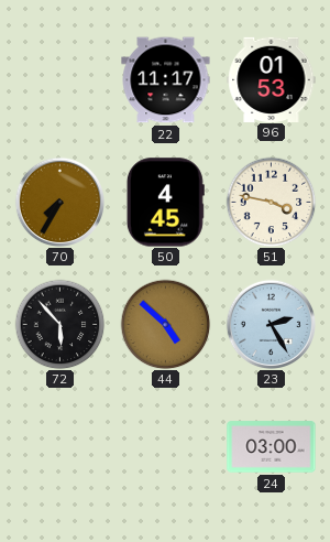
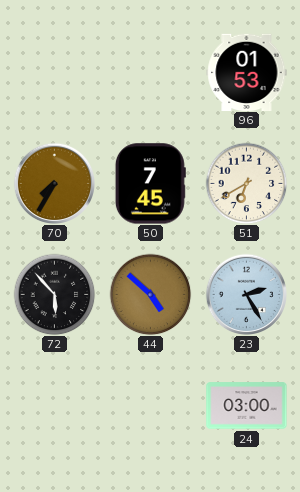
22: 11:17 -> none (166, 80)
50: 4:45 -> 7:45 (150, 184)
51: 3:47 -> 6:40 (246, 183)
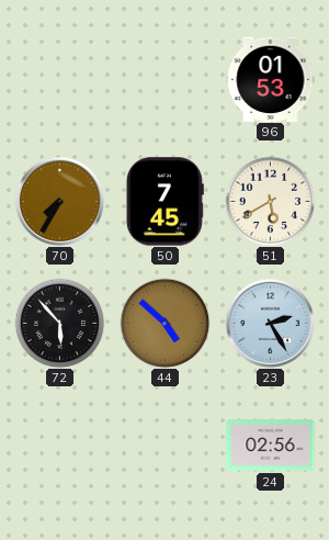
51: 6:40 -> 5:40 (270, 201)
24: 03:00 -> 02:56 (271, 446)
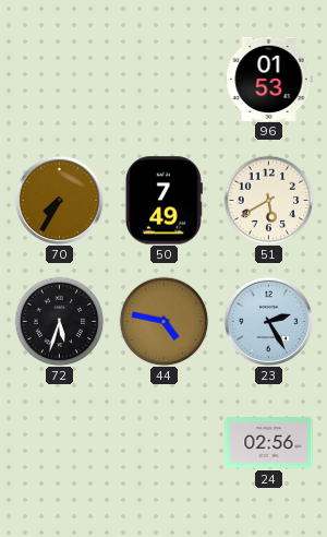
50: 7:45 -> 7:49 (163, 201)
72: 5:53 -> 5:33 (59, 321)
44: 4:52 -> 4:47 (163, 321)
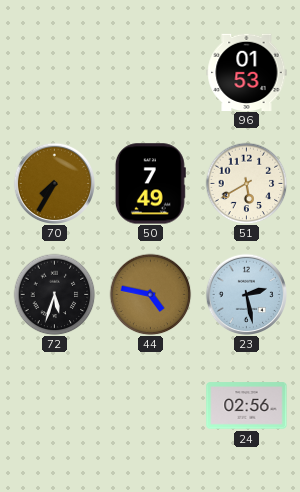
23: 2:25 -> 2:28 (246, 294)
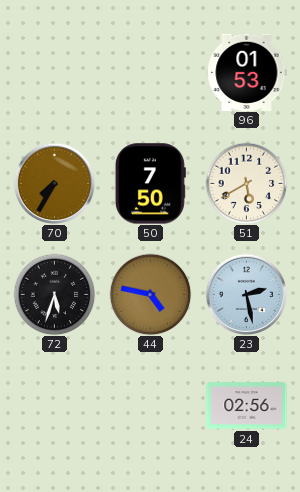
50: 7:49 -> 7:50 (150, 184)
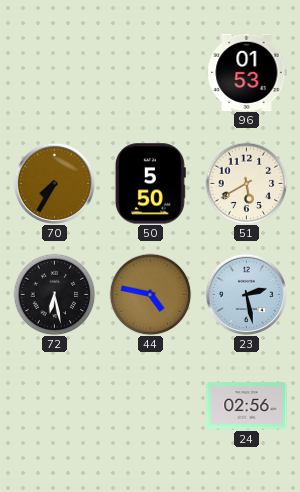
50: 7:50 -> 5:50 (150, 184)
72: 5:33 -> 6:28 (54, 294)
